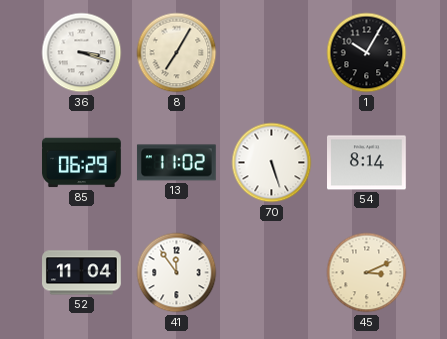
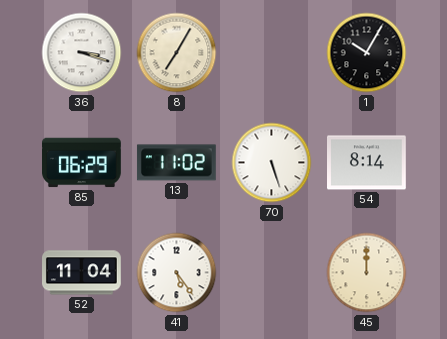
41: 11:54 -> 5:24 (177, 273)
45: 3:11 -> 12:00 (367, 273)
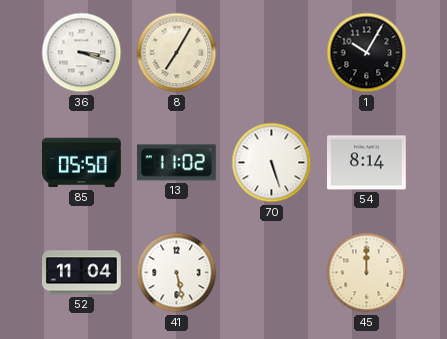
85: 06:29 -> 05:50 (82, 163)
41: 5:24 -> 5:28 (177, 273)
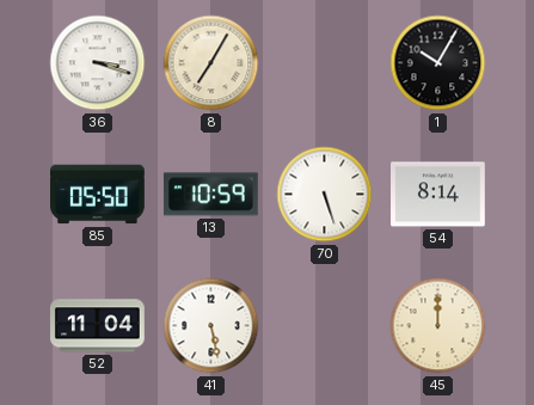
13: 11:02 -> 10:59 (210, 195)
